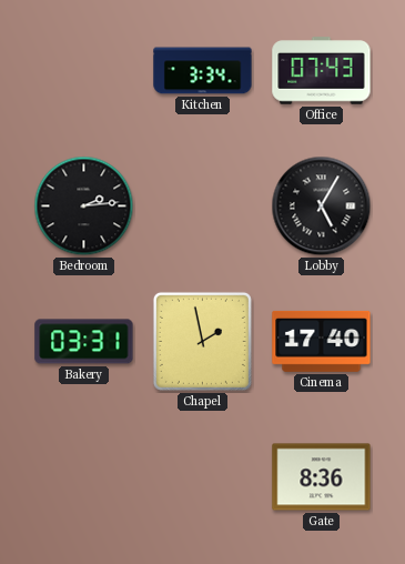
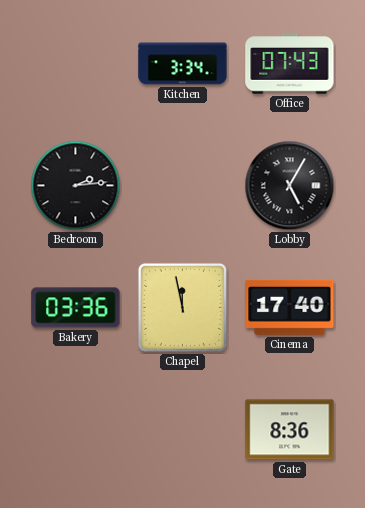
Bakery: 03:31 -> 03:36 (76, 308)
Chapel: 1:58 -> 11:58 (182, 307)
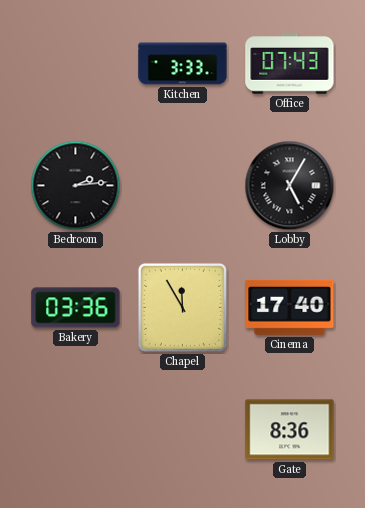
Kitchen: 3:34 -> 3:33 (183, 64)
Chapel: 11:58 -> 11:55 (182, 307)
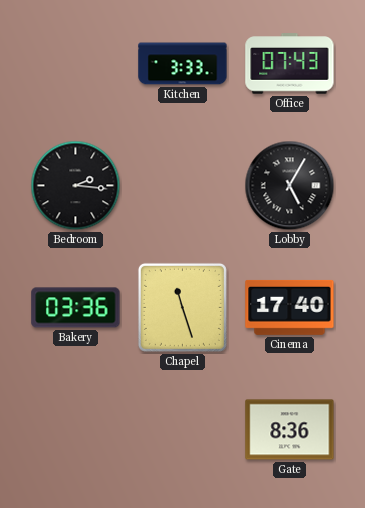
Bedroom: 2:14 -> 2:16 (76, 186)
Chapel: 11:55 -> 11:27 (182, 307)
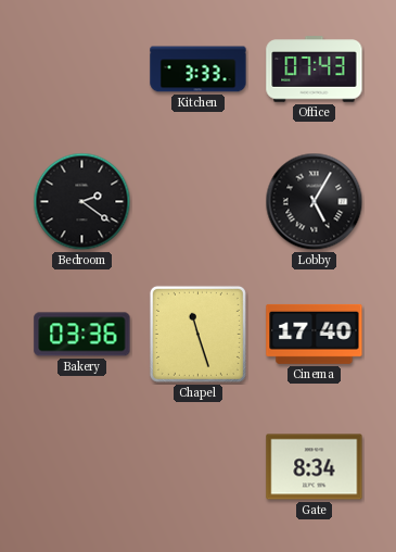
Bedroom: 2:16 -> 2:21 (82, 202)
Gate: 8:36 -> 8:34 (315, 467)
